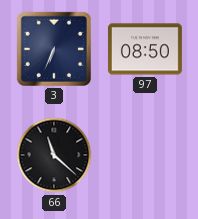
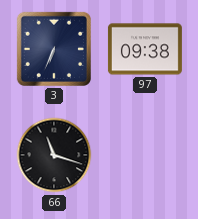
97: 08:50 -> 09:38 (145, 49)
66: 11:22 -> 11:18 (54, 155)
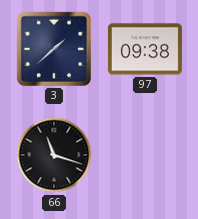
3: 6:34 -> 1:38 (54, 49)
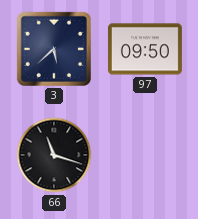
3: 1:38 -> 5:38 (54, 49)
97: 09:38 -> 09:50 (145, 49)
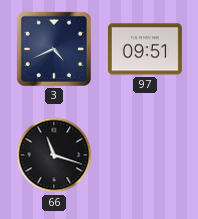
3: 5:38 -> 4:41 (54, 49)
97: 09:50 -> 09:51 (145, 49)
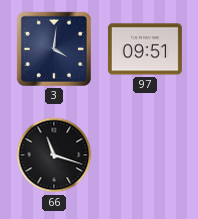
3: 4:41 -> 4:01 (54, 49)
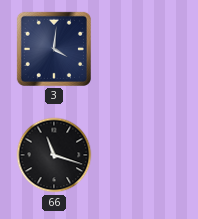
97: 09:51 -> none (145, 49)
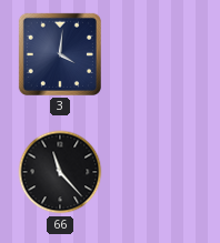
66: 11:18 -> 11:23 (60, 172)
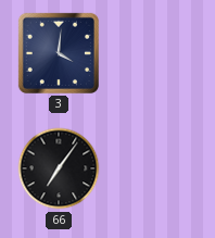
66: 11:23 -> 7:06 (59, 168)
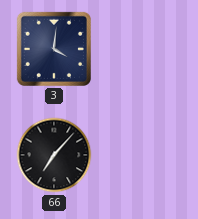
66: 7:06 -> 7:07 (54, 155)
